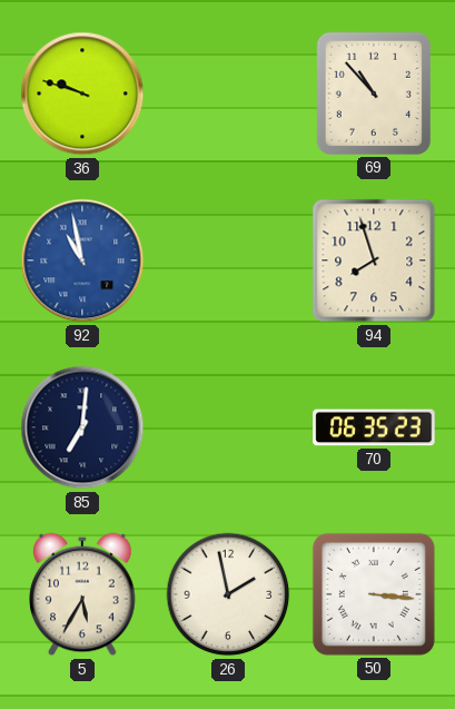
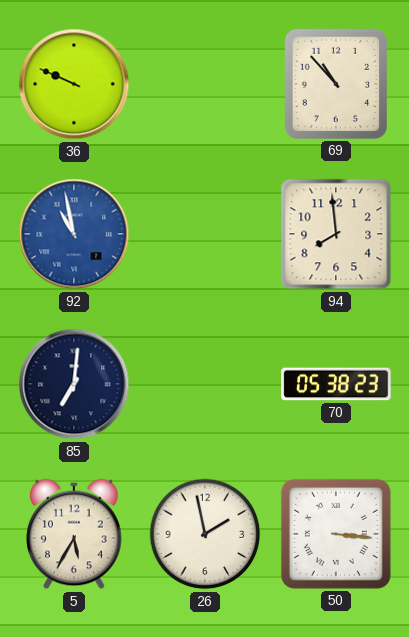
36: 9:48 -> 9:49 (74, 84)
94: 7:57 -> 7:59 (336, 234)
70: 06:35 -> 05:38 (336, 384)
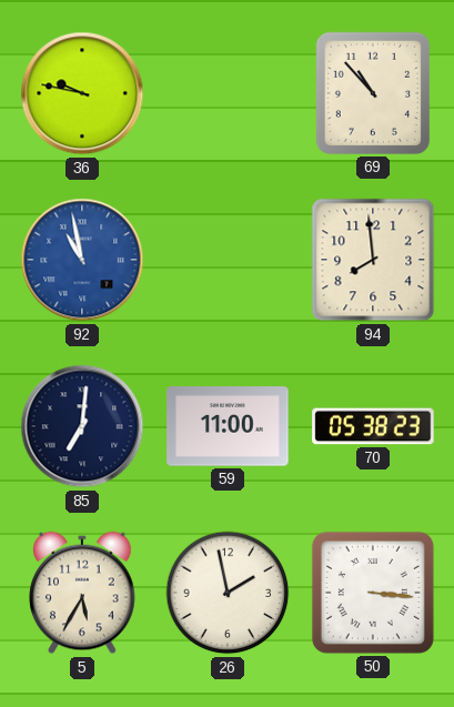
36: 9:49 -> 9:47 (82, 93)
59: none -> 11:00 (228, 426)
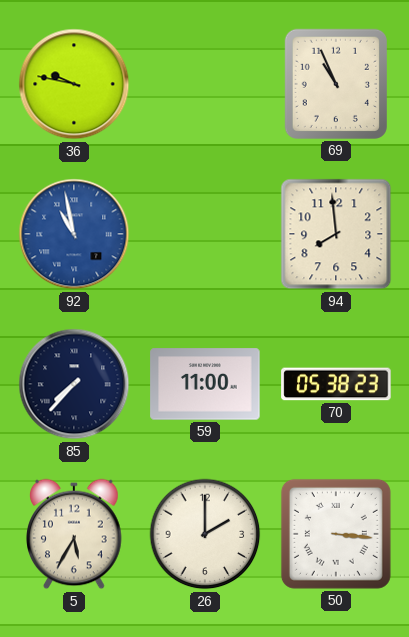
69: 10:53 -> 10:56 (336, 84)
85: 7:01 -> 7:37 (74, 384)
26: 1:58 -> 2:00 (205, 534)
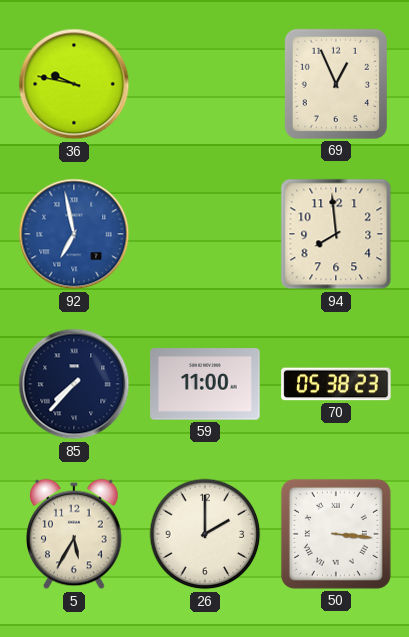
69: 10:56 -> 12:56 (336, 84)
92: 10:58 -> 6:58 (74, 234)
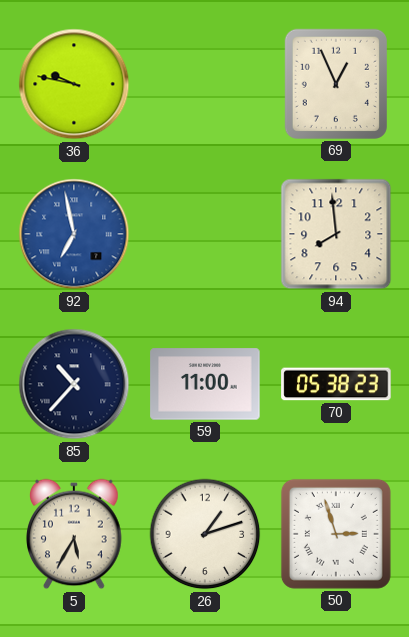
85: 7:37 -> 10:37 (74, 384)
26: 2:00 -> 1:12 (205, 534)
50: 3:16 -> 2:57 (336, 534)
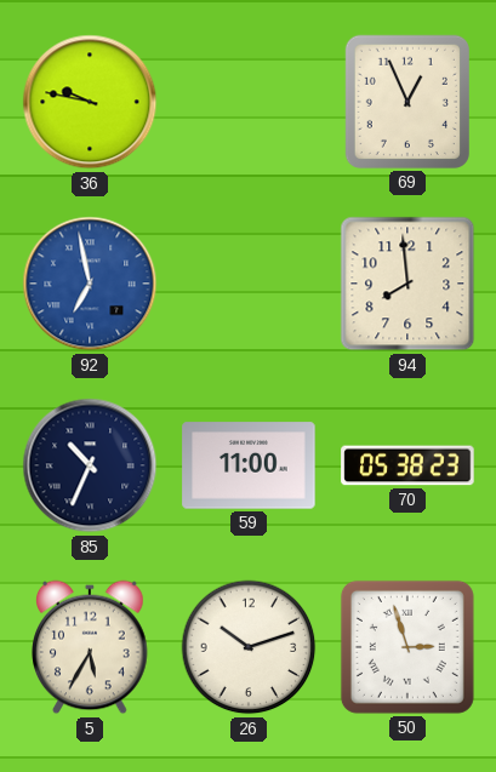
85: 10:37 -> 10:34 (90, 465)
26: 1:12 -> 10:12 (249, 647)
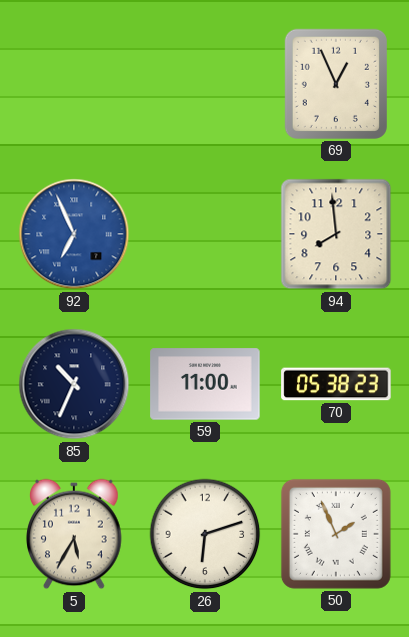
36: 9:47 -> none (90, 102)
92: 6:58 -> 6:56 (74, 234)
26: 10:12 -> 6:12 (205, 534)
50: 2:57 -> 1:56 (336, 534)
